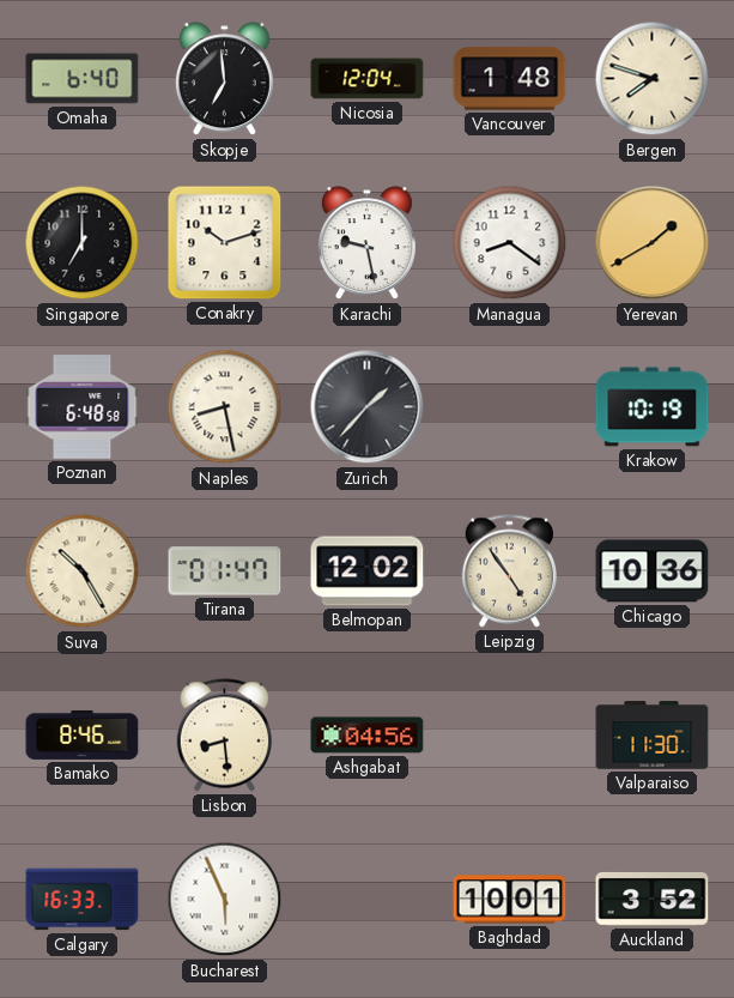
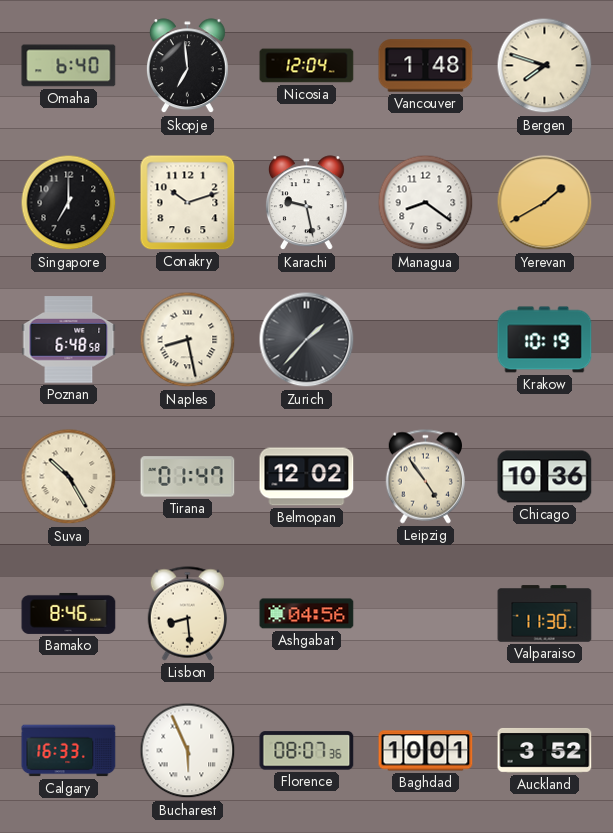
Florence: none -> 08:07 (307, 751)
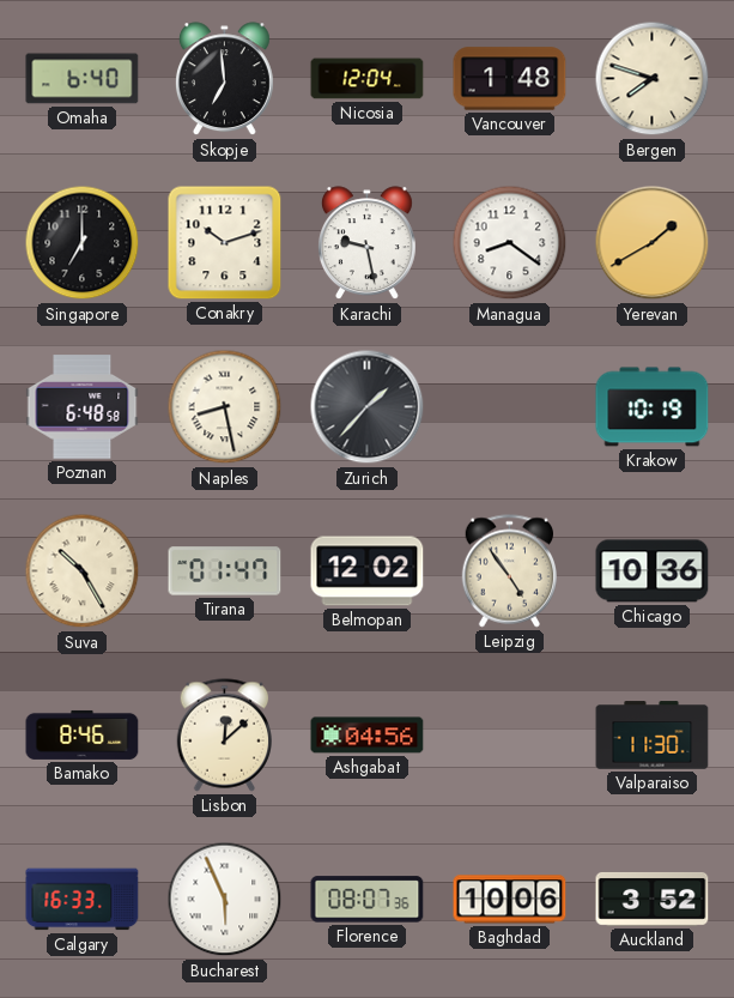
Lisbon: 8:29 -> 12:08 (225, 736)
Baghdad: 10:01 -> 10:06 (510, 900)
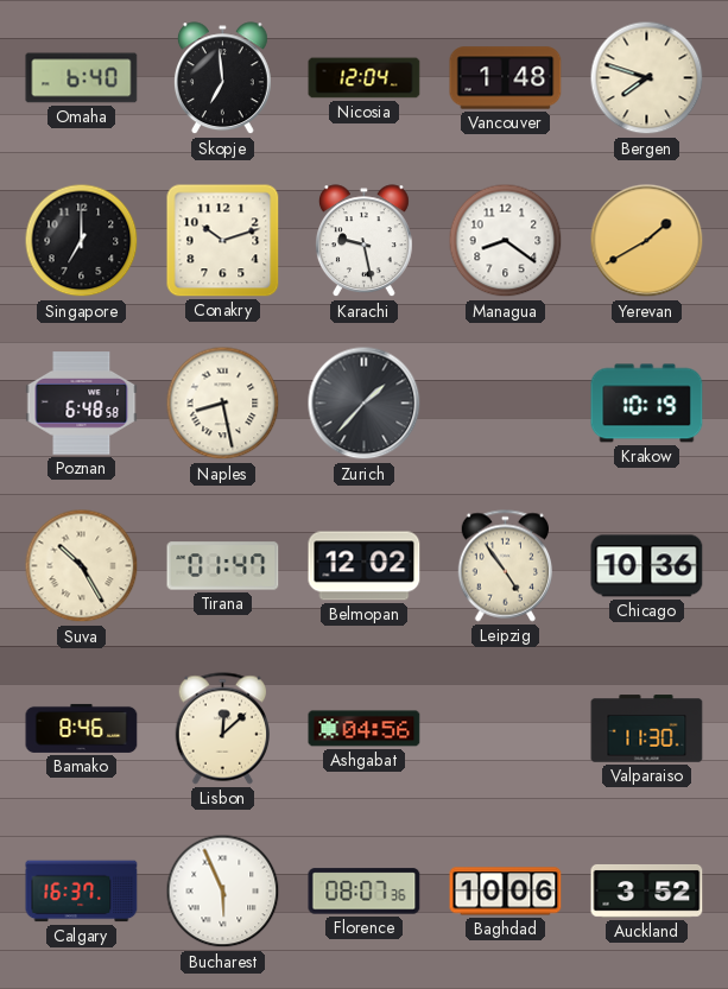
Calgary: 16:33 -> 16:37 (82, 892)
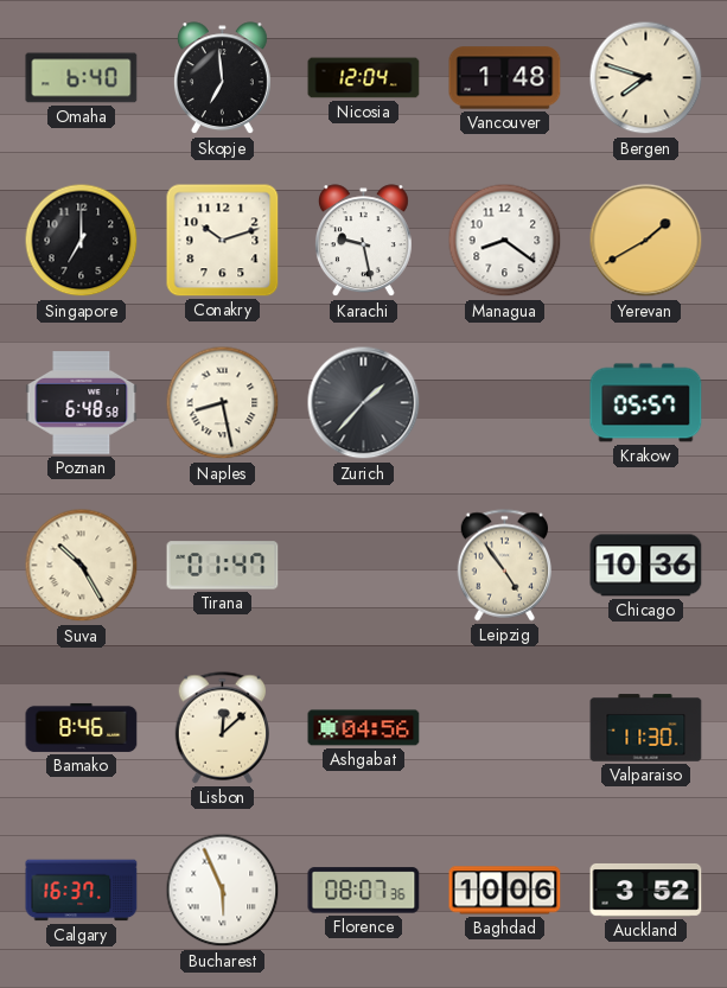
Krakow: 10:19 -> 05:57 (646, 403)
Belmopan: 12:02 -> none (365, 566)
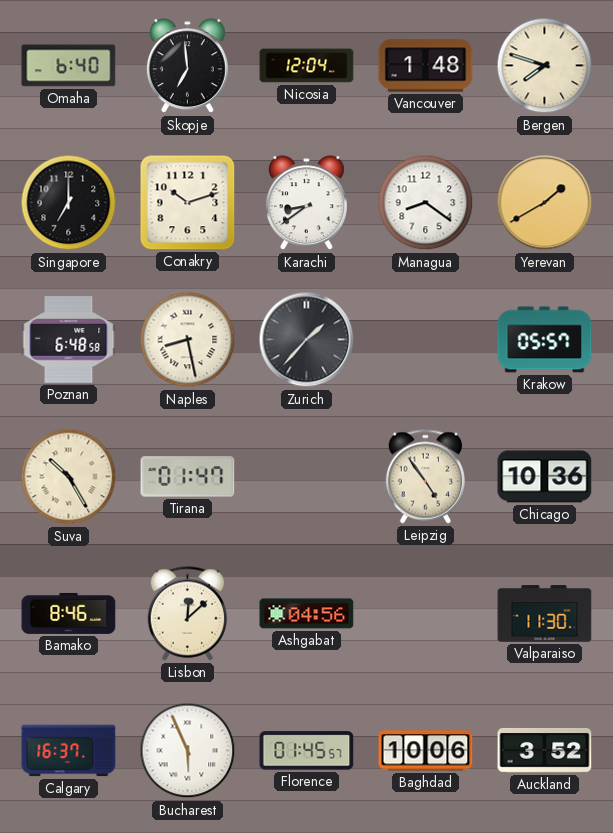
Karachi: 9:28 -> 8:39 (306, 203)
Florence: 08:07 -> 01:45 (307, 751)
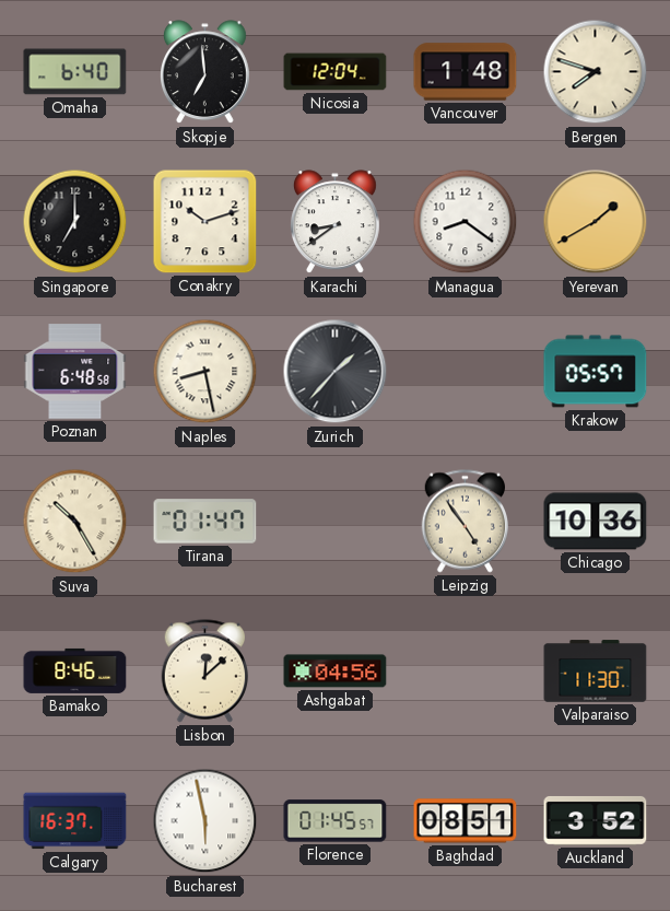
Bucharest: 5:56 -> 5:58 (205, 821)
Baghdad: 10:06 -> 08:51 (466, 821)
